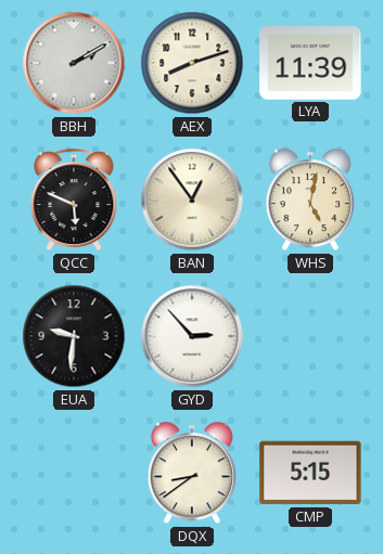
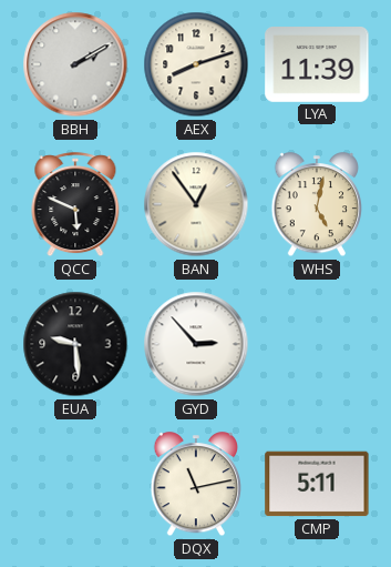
EUA: 9:31 -> 9:29 (75, 344)
DQX: 8:39 -> 11:13 (195, 485)
CMP: 5:15 -> 5:11 (317, 484)
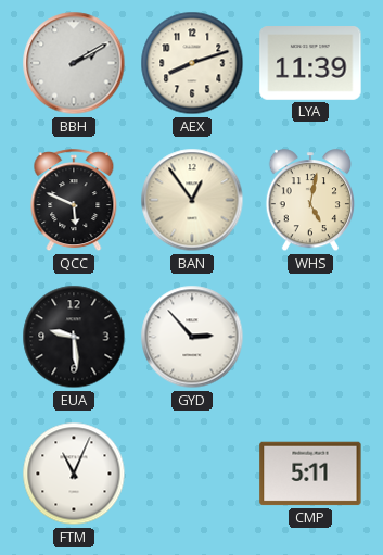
FTM: none -> 11:04 (74, 474)
DQX: 11:13 -> none (195, 485)
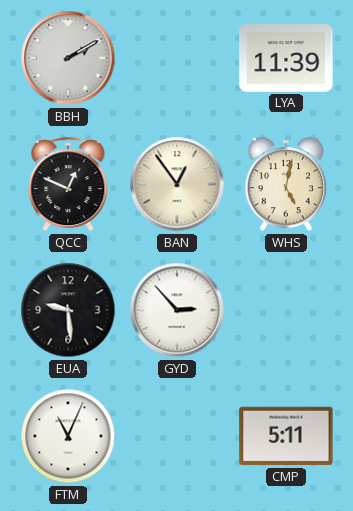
AEX: 8:12 -> none (192, 63)
QCC: 5:49 -> 12:49 (68, 185)
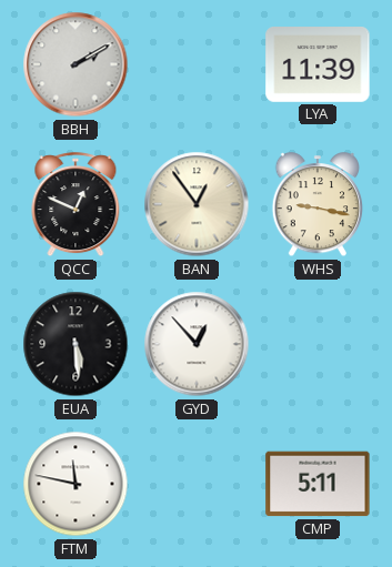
WHS: 5:02 -> 9:17 (316, 205)
EUA: 9:29 -> 5:29 (76, 344)
GYD: 2:53 -> 12:53 (197, 344)
FTM: 11:04 -> 11:47 (76, 484)
